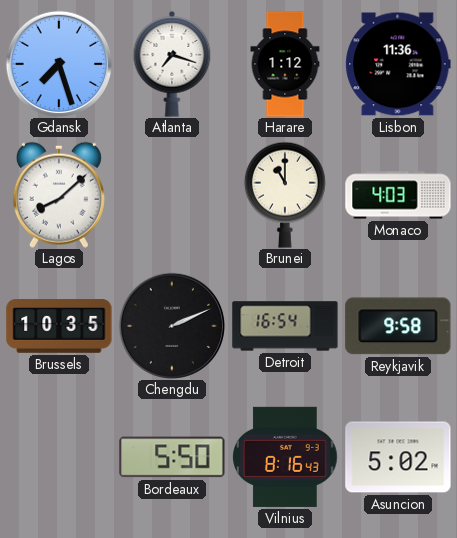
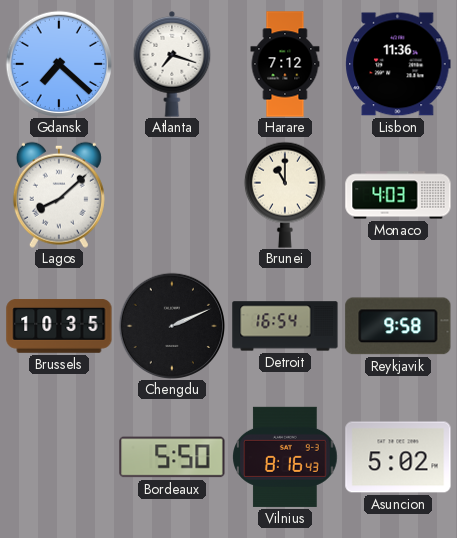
Gdansk: 7:27 -> 7:22 (58, 63)
Harare: 1:12 -> 7:12 (285, 64)
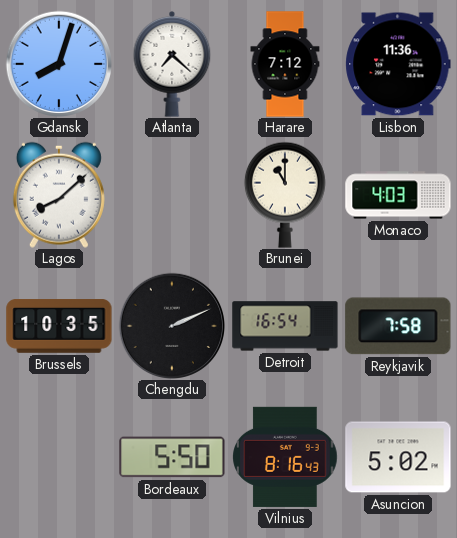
Gdansk: 7:22 -> 8:03 (58, 63)
Atlanta: 7:18 -> 7:22 (172, 64)
Reykjavik: 9:58 -> 7:58 (398, 326)
